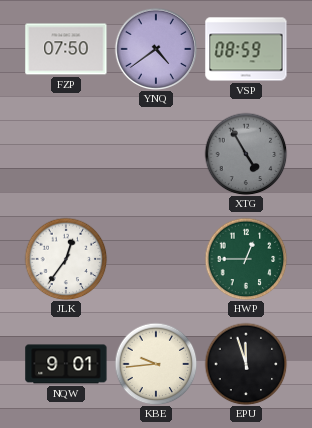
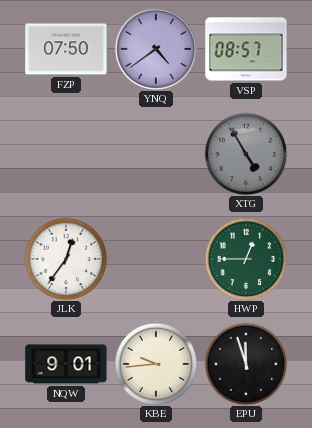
VSP: 08:59 -> 08:57 (246, 49)
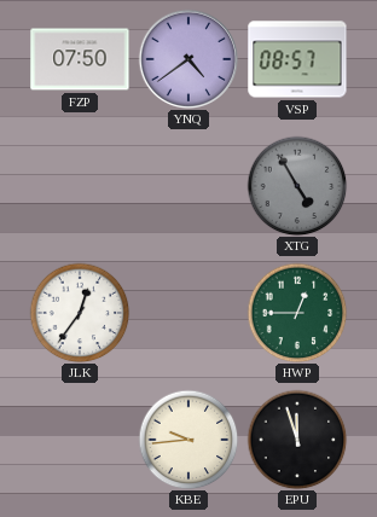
NQW: 9:01 -> none (66, 364)
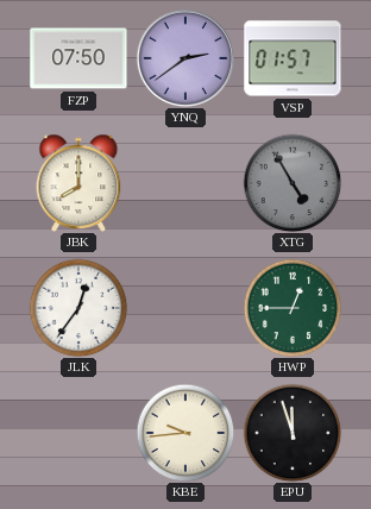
YNQ: 4:39 -> 2:39 (185, 58)
VSP: 08:57 -> 01:57 (293, 58)
JBK: none -> 8:00 (78, 183)
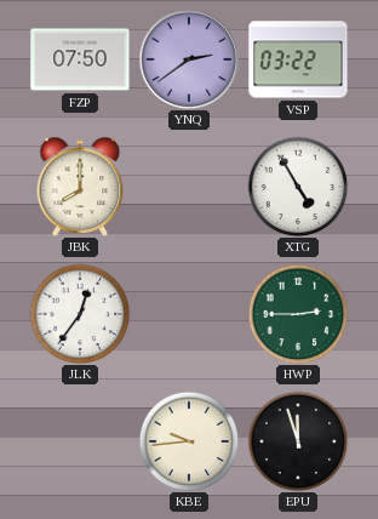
VSP: 01:57 -> 03:22 (298, 59)
XTG dial: grey -> white (298, 187)
HWP: 12:45 -> 2:45 (298, 314)
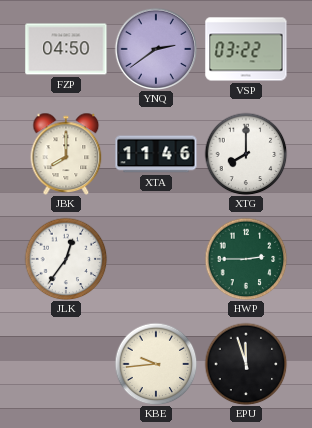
FZP: 07:50 -> 04:50 (66, 49)
XTA: none -> 11:46 (156, 154)
XTG: 4:55 -> 8:00 (246, 154)
